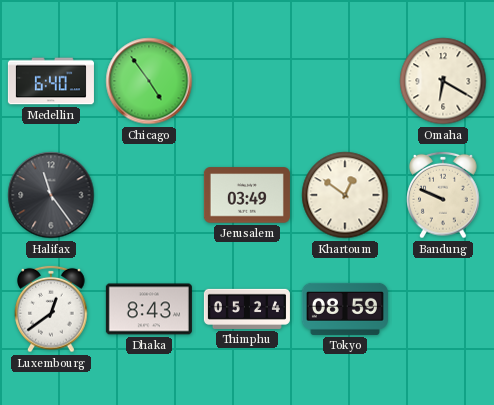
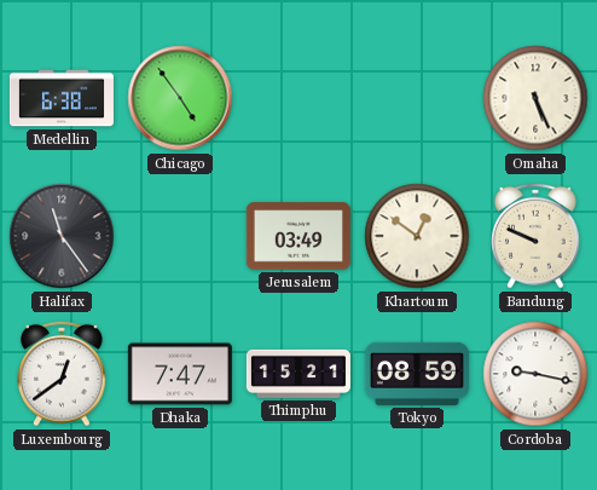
Medellin: 6:40 -> 6:38 (62, 98)
Omaha: 6:20 -> 5:26 (535, 98)
Dhaka: 8:43 -> 7:47 (180, 374)
Thimphu: 05:24 -> 15:21 (298, 374)
Cordoba: none -> 9:17 (535, 374)
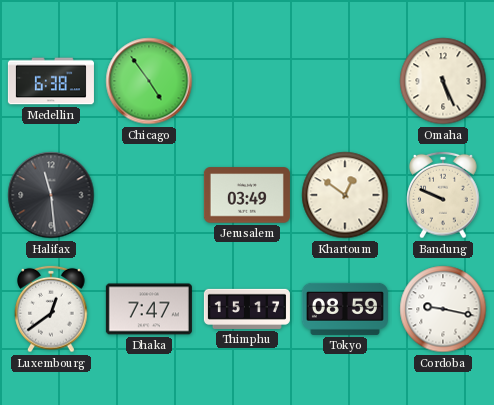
Halifax: 11:24 -> 11:29 (51, 195)
Thimphu: 15:21 -> 15:17 (247, 309)
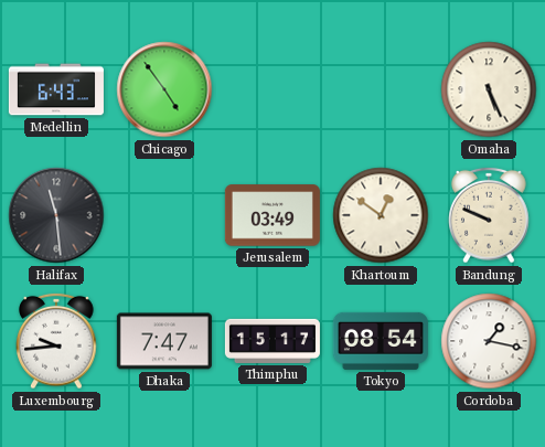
Medellin: 6:38 -> 6:43 (56, 89)
Luxembourg: 12:39 -> 9:44 (56, 341)
Tokyo: 08:59 -> 08:54 (381, 341)
Cordoba: 9:17 -> 1:17 (489, 341)
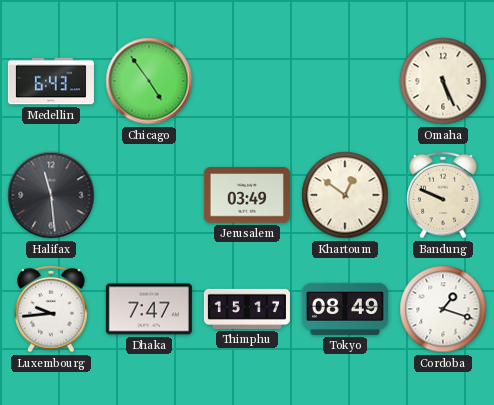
Tokyo: 08:54 -> 08:49 (345, 309)
Cordoba: 1:17 -> 1:18 (443, 309)
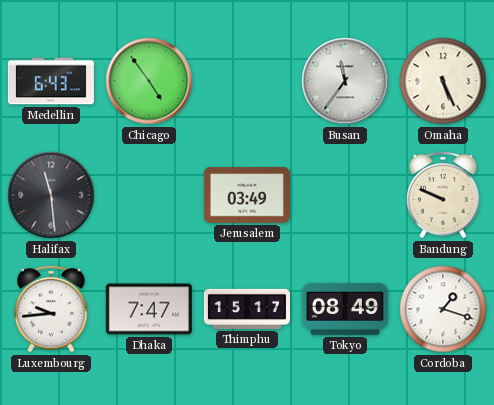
Busan: none -> 11:36 (345, 81)
Khartoum: 12:51 -> none (345, 195)
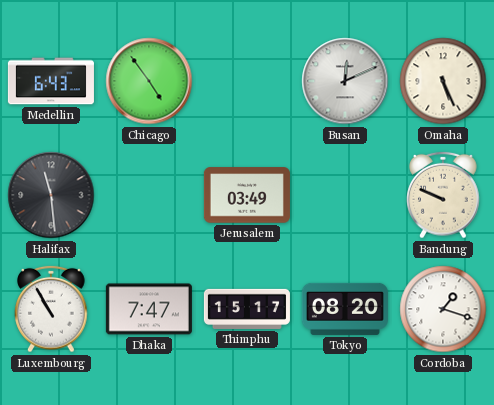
Busan: 11:36 -> 12:11 (345, 81)
Luxembourg: 9:44 -> 10:55 (51, 309)
Tokyo: 08:49 -> 08:20 (345, 309)
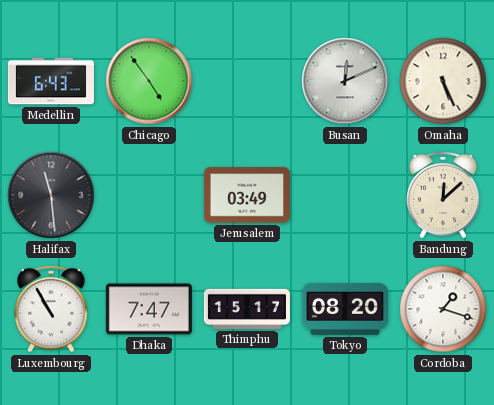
Bandung: 9:49 -> 12:08 (443, 195)
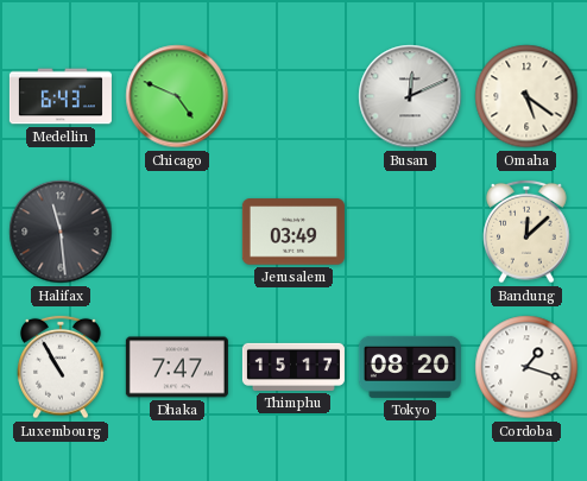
Chicago: 4:54 -> 4:49 (177, 96)
Omaha: 5:26 -> 5:21 (526, 96)
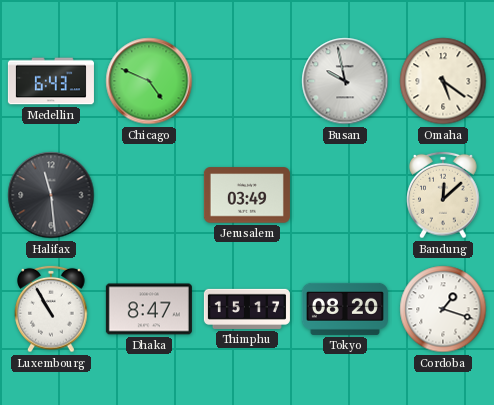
Busan: 12:11 -> 9:58 (345, 81)
Dhaka: 7:47 -> 8:47 (149, 309)
